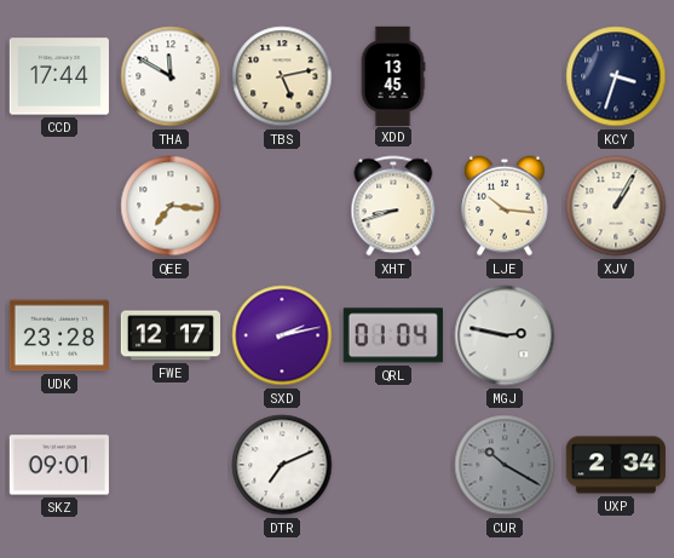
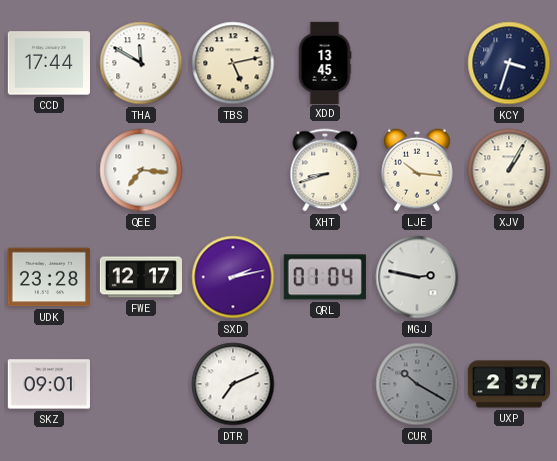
UXP: 2:34 -> 2:37 (508, 384)
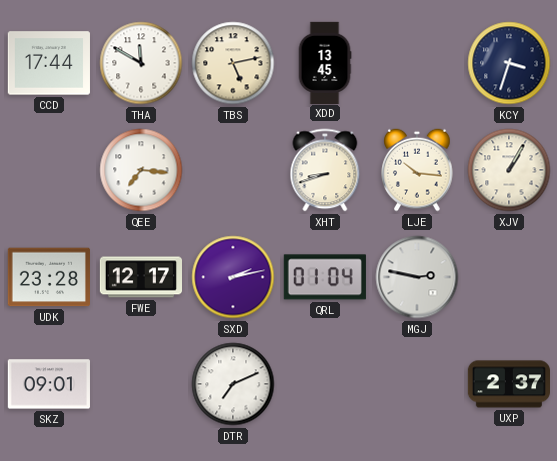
CUR: 10:20 -> none (417, 384)
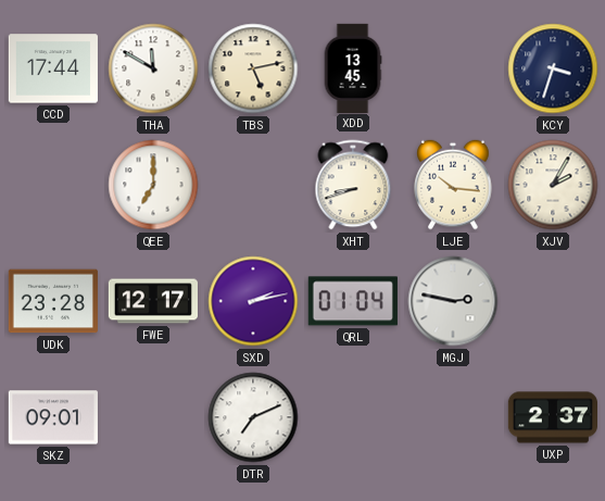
QEE: 7:16 -> 7:00 (153, 185)
XJV: 1:05 -> 2:05 (553, 185)
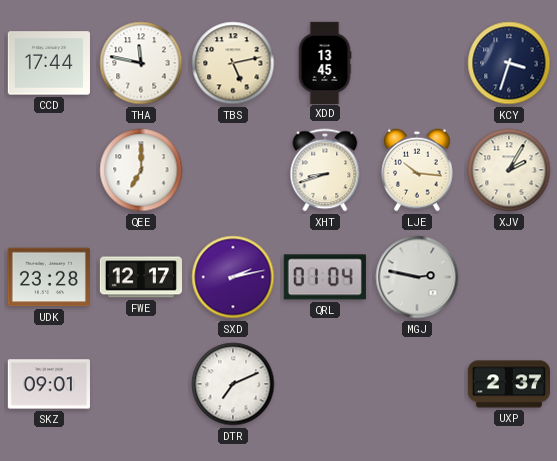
THA: 11:50 -> 11:47 (141, 63)
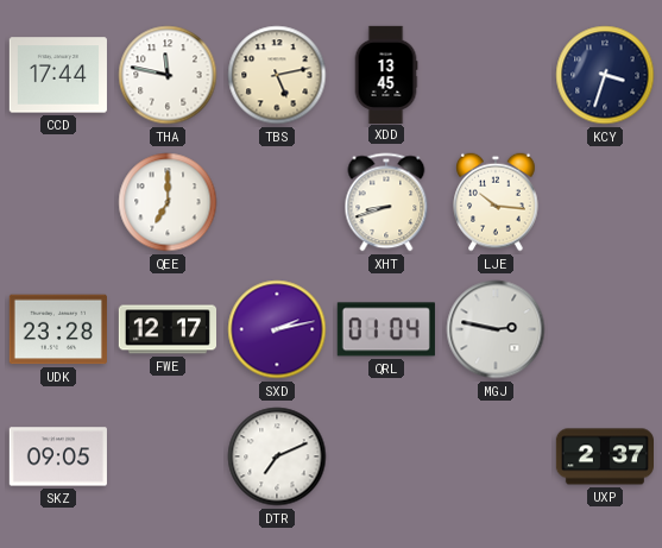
XJV: 2:05 -> none (509, 170)
SKZ: 09:01 -> 09:05 (58, 456)
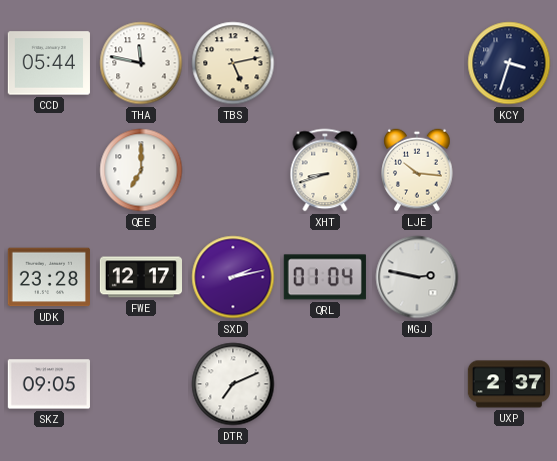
CCD: 17:44 -> 05:44 (49, 63)
XDD: 13:45 -> none (386, 74)
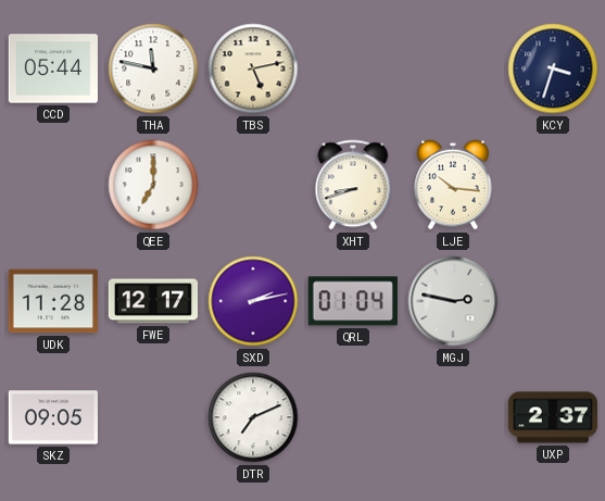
UDK: 23:28 -> 11:28 (53, 301)
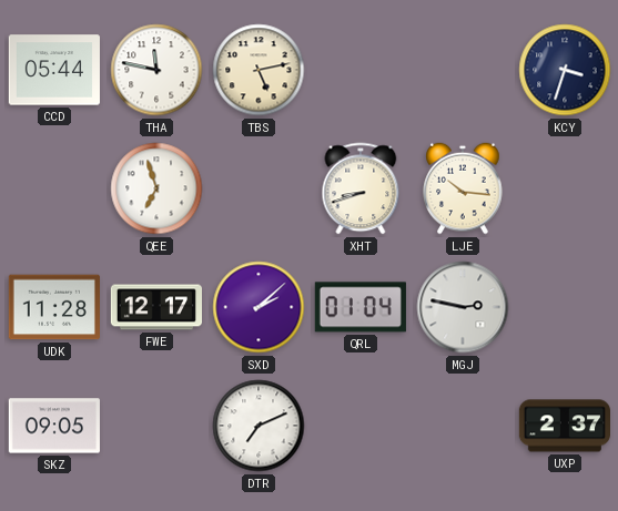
QEE: 7:00 -> 6:57 (156, 188)
SXD: 2:13 -> 2:08 (259, 307)
